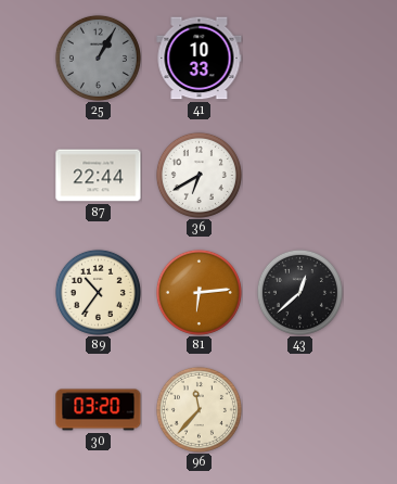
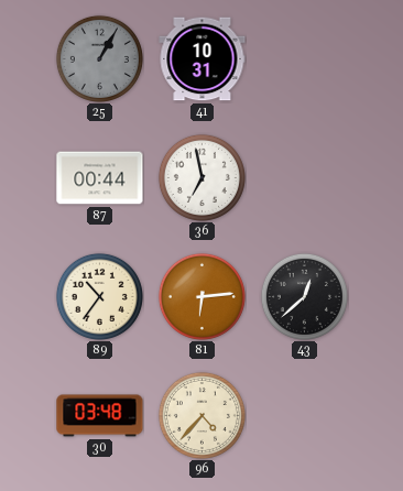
41: 10:33 -> 10:31 (203, 59)
87: 22:44 -> 00:44 (100, 178)
36: 6:40 -> 6:58 (201, 177)
30: 03:20 -> 03:48 (100, 416)
96: 11:37 -> 4:37 (201, 415)
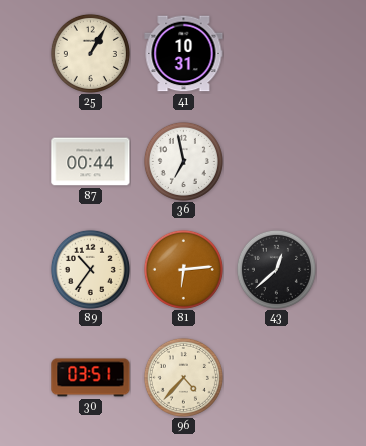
25 dial: grey -> cream (90, 53)
30: 03:48 -> 03:51 (91, 378)
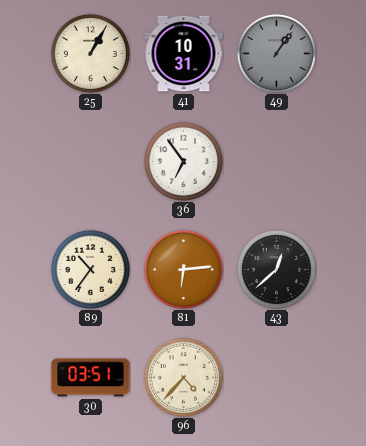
49: none -> 1:06 (276, 53)
87: 00:44 -> none (91, 162)
36: 6:58 -> 6:54 (183, 161)
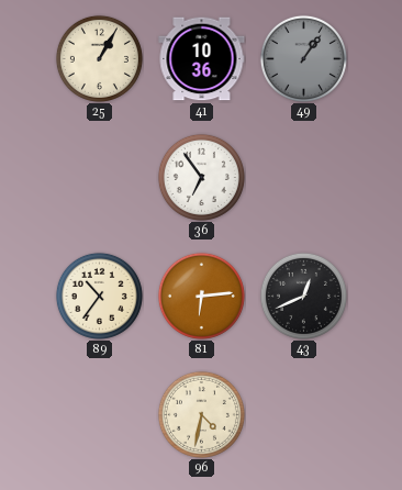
41: 10:31 -> 10:36 (202, 59)
43: 12:38 -> 12:41 (303, 296)
30: 03:51 -> none (91, 378)
96: 4:37 -> 4:32 (201, 414)
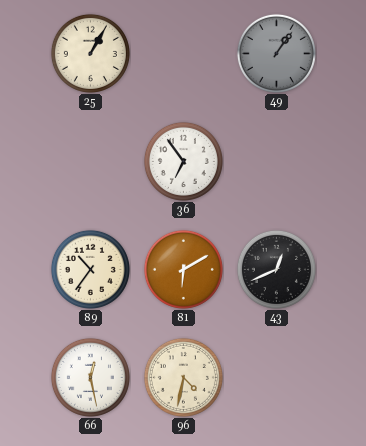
41: 10:36 -> none (202, 59)
81: 6:14 -> 6:10 (183, 269)
66: none -> 12:28 (90, 377)
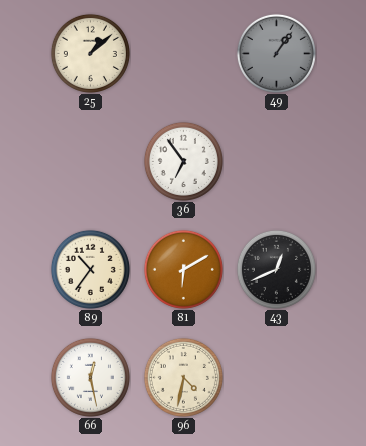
25: 1:05 -> 1:08 (90, 53)
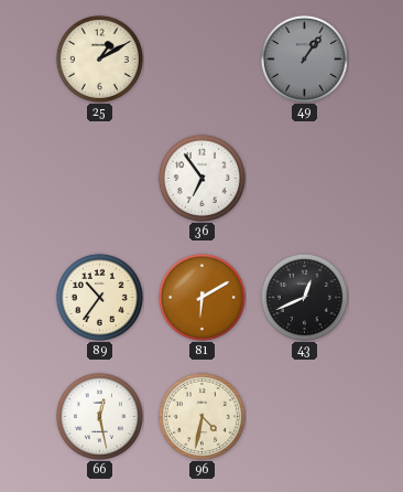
25: 1:08 -> 1:10 (99, 58)
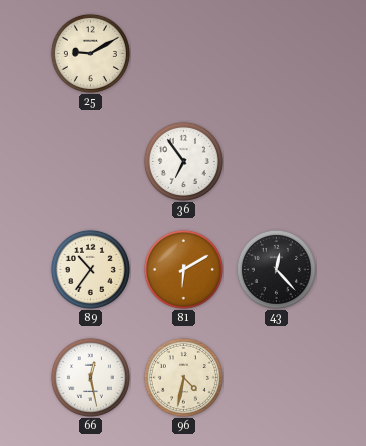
25: 1:10 -> 9:10 (90, 53)
49: 1:06 -> none (304, 58)
43: 12:41 -> 12:23 (276, 269)
